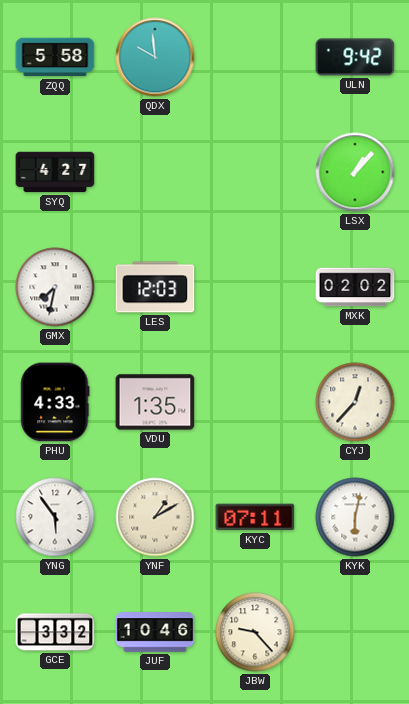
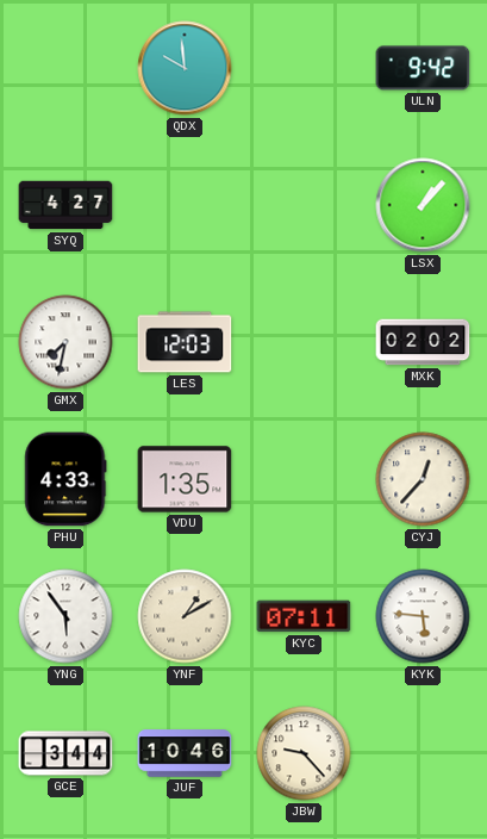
ZQQ: 5:58 -> none (55, 57)
KYK: 6:02 -> 5:46 (423, 616)
GCE: 3:32 -> 3:44 (65, 753)
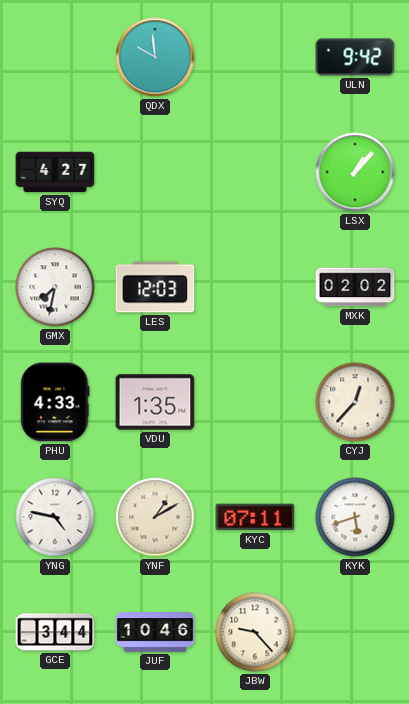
YNG: 5:54 -> 4:47 (55, 517)
KYK: 5:46 -> 5:42 (355, 517)
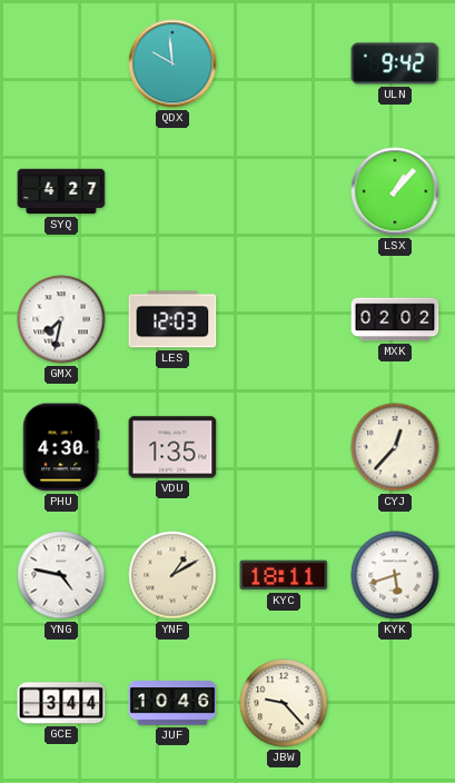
PHU: 4:33 -> 4:30 (61, 447)
KYC: 07:11 -> 18:11 (284, 575)
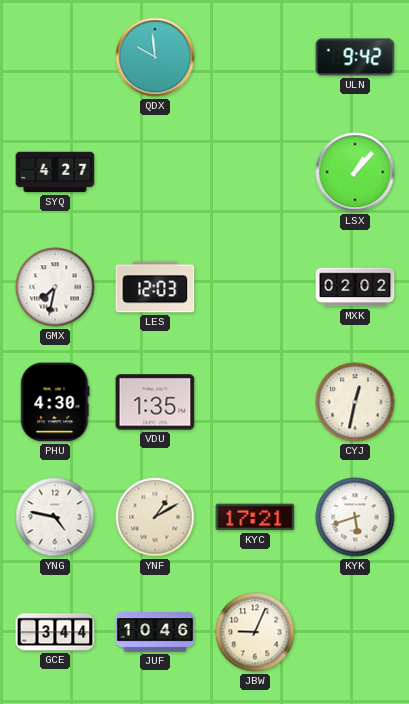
CYJ: 12:37 -> 12:32 (355, 402)
KYC: 18:11 -> 17:21 (255, 517)
JBW: 9:23 -> 9:04 (255, 632)
